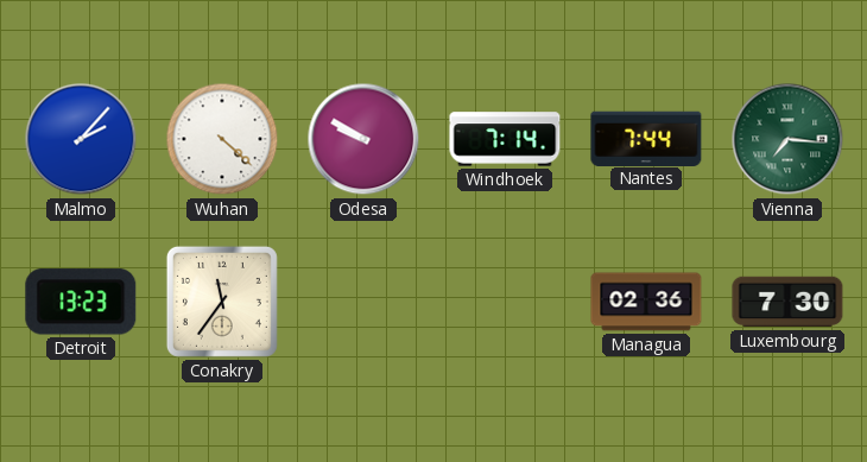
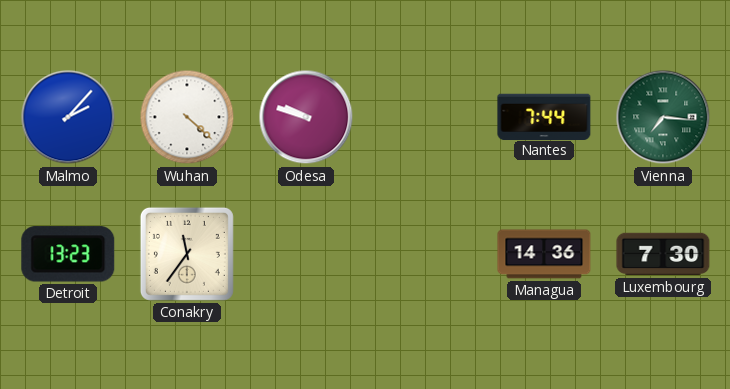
Odesa: 9:50 -> 9:48 (306, 117)
Windhoek: 7:14 -> none (505, 139)
Managua: 02:36 -> 14:36 (544, 254)
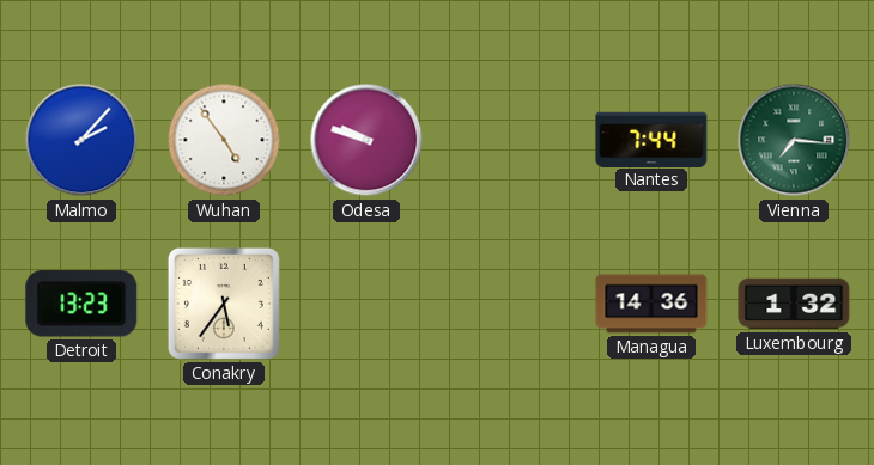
Wuhan: 4:22 -> 4:54 (224, 140)
Conakry: 11:36 -> 5:36 (224, 304)
Luxembourg: 7:30 -> 1:32 (794, 304)
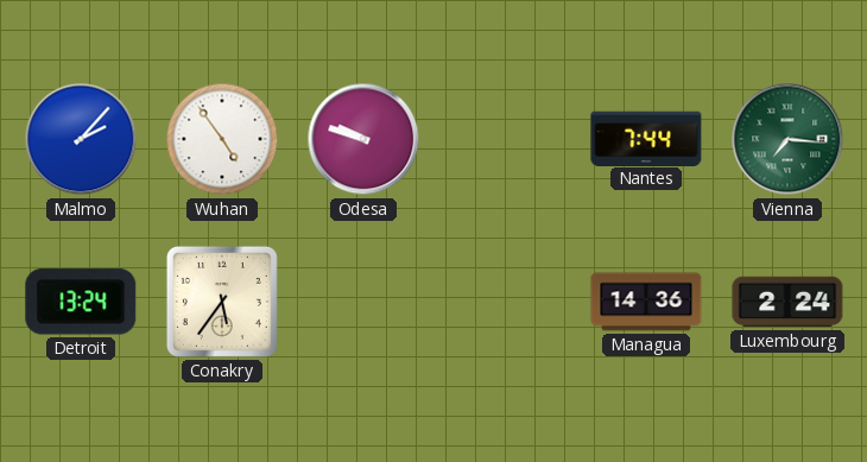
Detroit: 13:23 -> 13:24 (81, 302)
Luxembourg: 1:32 -> 2:24 (787, 302)
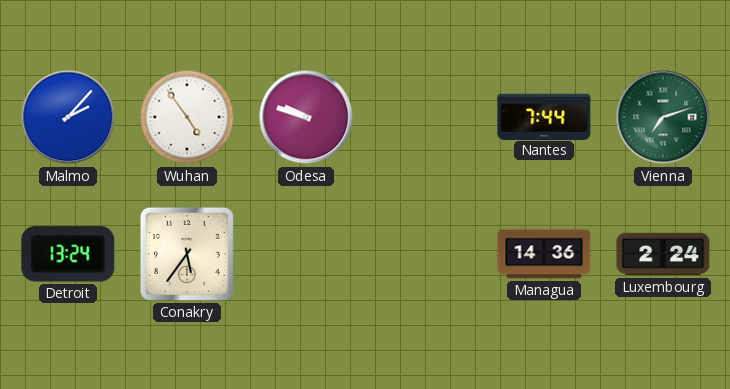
Vienna: 7:16 -> 7:12 (663, 117)
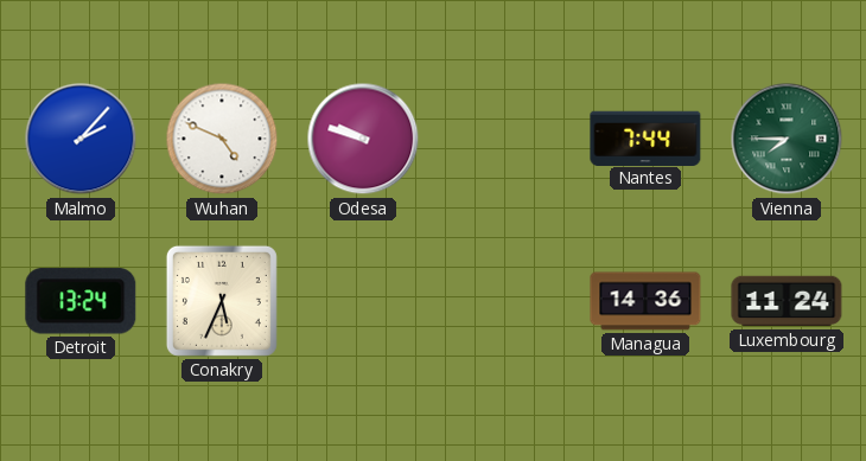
Wuhan: 4:54 -> 4:49 (222, 139)
Vienna: 7:12 -> 7:45 (787, 139)
Conakry: 5:36 -> 5:34 (222, 301)
Luxembourg: 2:24 -> 11:24 (787, 301)
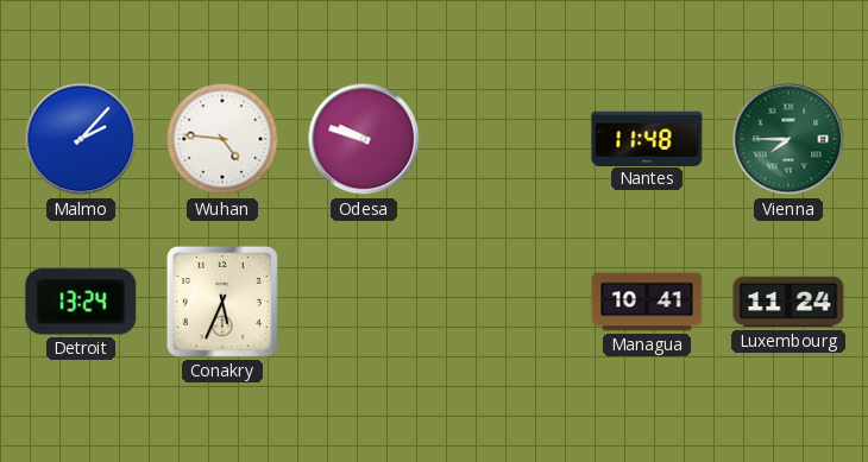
Wuhan: 4:49 -> 4:46 (222, 139)
Nantes: 7:44 -> 11:48 (647, 138)
Managua: 14:36 -> 10:41 (647, 302)
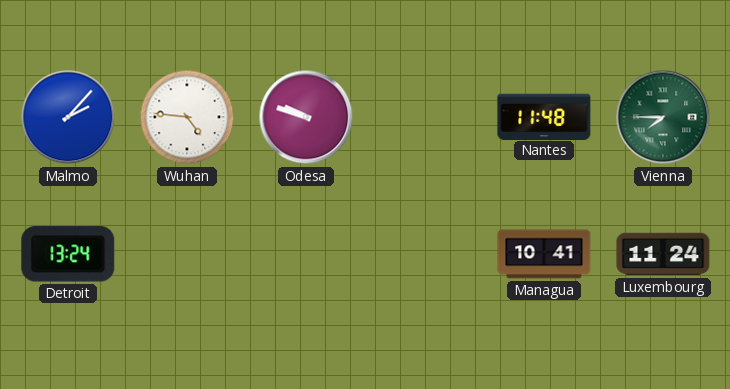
Conakry: 5:34 -> none (222, 302)
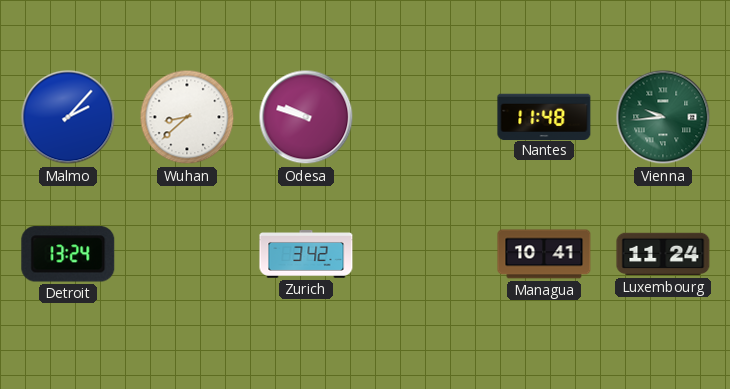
Wuhan: 4:46 -> 8:38 (187, 117)
Vienna: 7:45 -> 9:44 (663, 117)
Zurich: none -> 3:42 (306, 255)
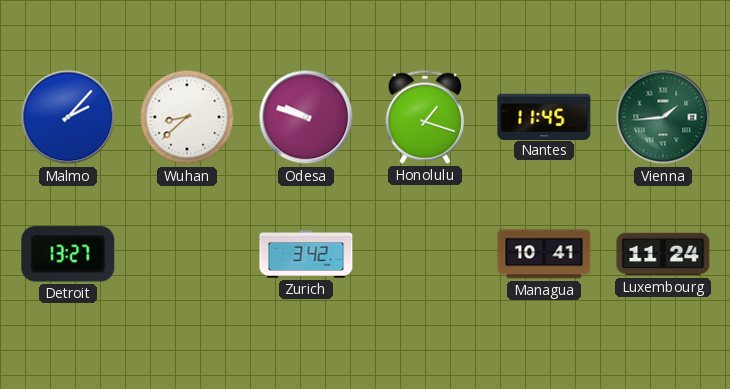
Honolulu: none -> 1:18 (424, 117)
Nantes: 11:48 -> 11:45 (544, 116)
Vienna: 9:44 -> 1:44 (663, 117)
Detroit: 13:24 -> 13:27 (68, 254)
